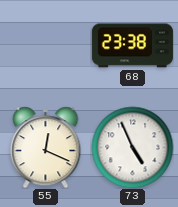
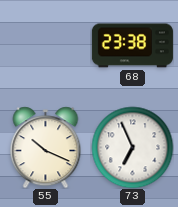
55: 12:19 -> 10:19 (46, 147)
73: 4:56 -> 6:56 (132, 147)
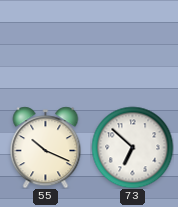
68: 23:38 -> none (132, 46)
73: 6:56 -> 6:52 (132, 147)
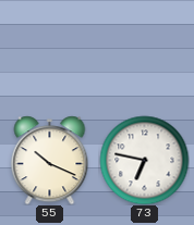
73: 6:52 -> 6:47 (144, 160)
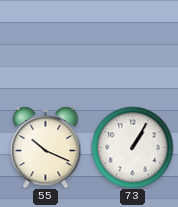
73: 6:47 -> 1:05 (132, 147)
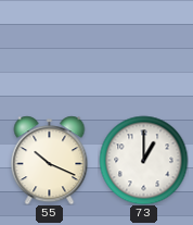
73: 1:05 -> 1:00 (143, 160)
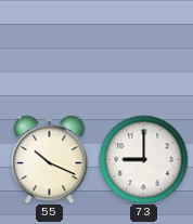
73: 1:00 -> 9:00 (143, 159)
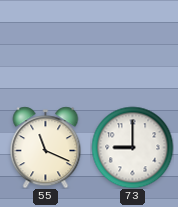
55: 10:19 -> 11:19 (46, 147)
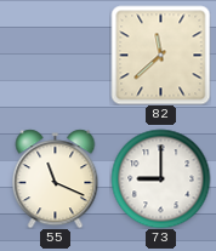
82: none -> 11:38 (160, 55)
